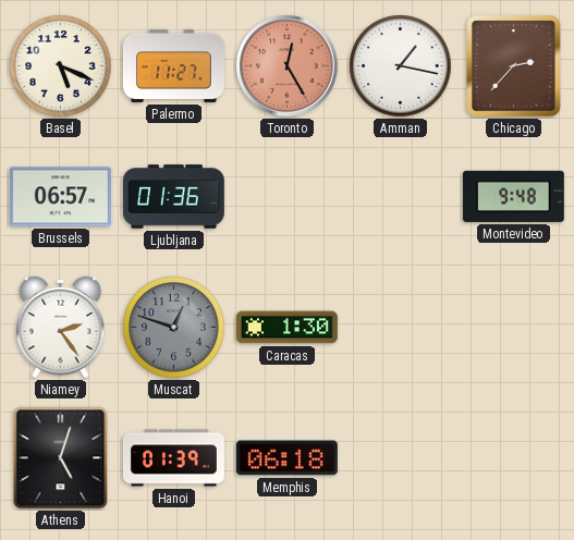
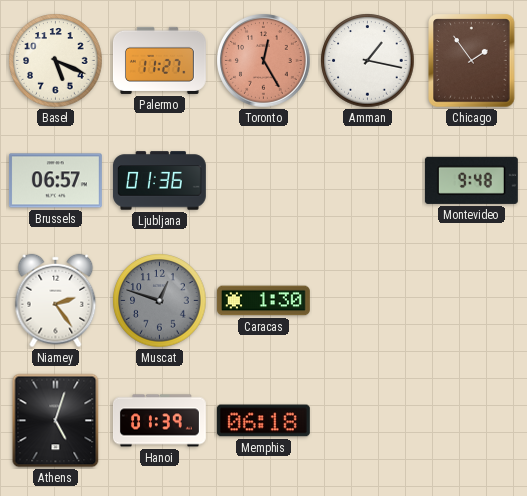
Chicago: 2:37 -> 1:54 (472, 61)
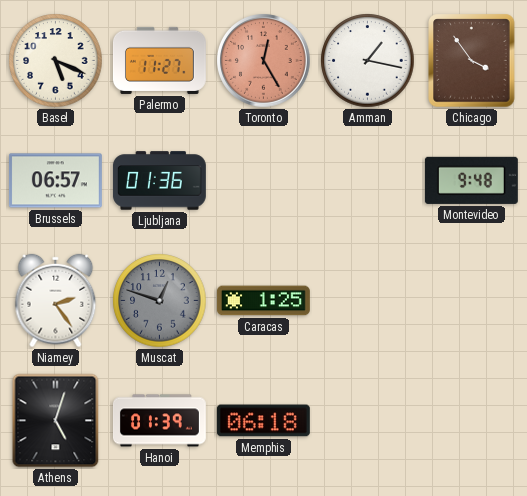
Chicago: 1:54 -> 3:54 (472, 61)
Caracas: 1:30 -> 1:25 (263, 301)
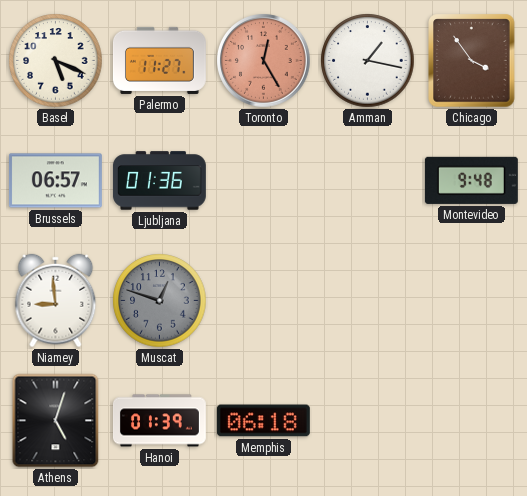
Niamey: 2:24 -> 8:59 (56, 301)
Caracas: 1:25 -> none (263, 301)
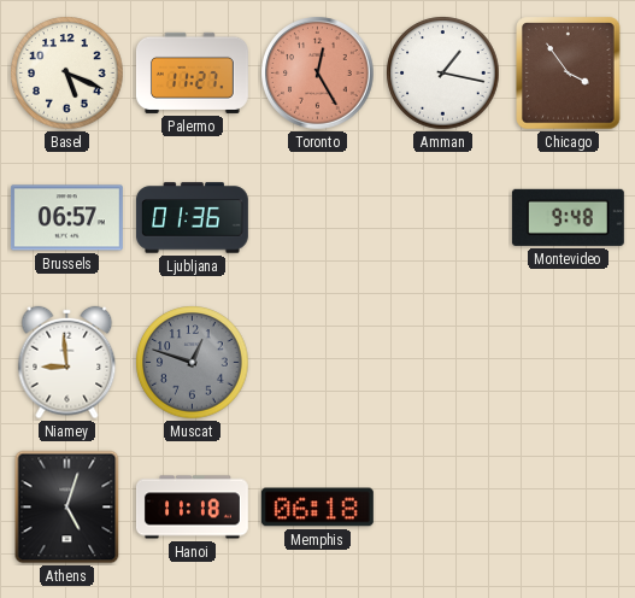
Hanoi: 01:39 -> 11:18 (192, 508)
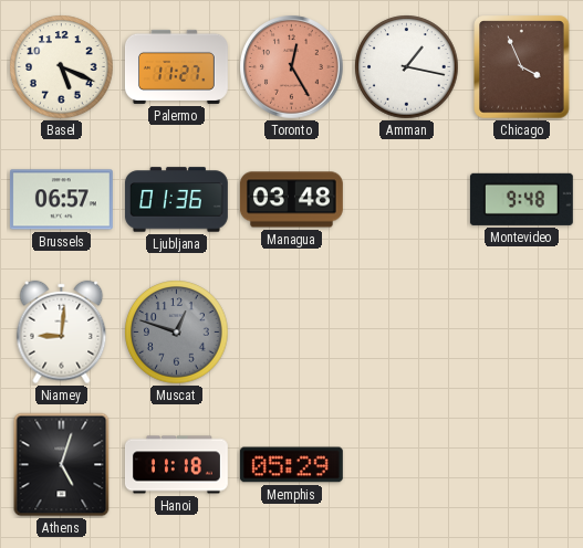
Chicago: 3:54 -> 3:56 (522, 67)
Managua: none -> 03:48 (291, 200)
Niamey: 8:59 -> 9:01 (62, 333)
Memphis: 06:18 -> 05:29 (291, 465)
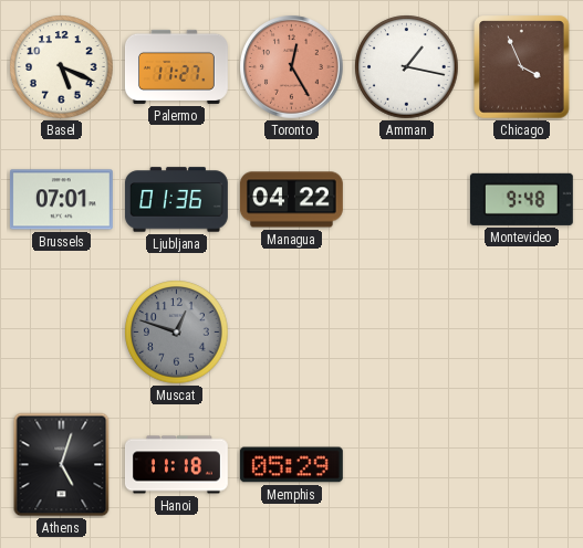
Brussels: 06:57 -> 07:01 (61, 200)
Managua: 03:48 -> 04:22 (291, 200)
Niamey: 9:01 -> none (62, 333)
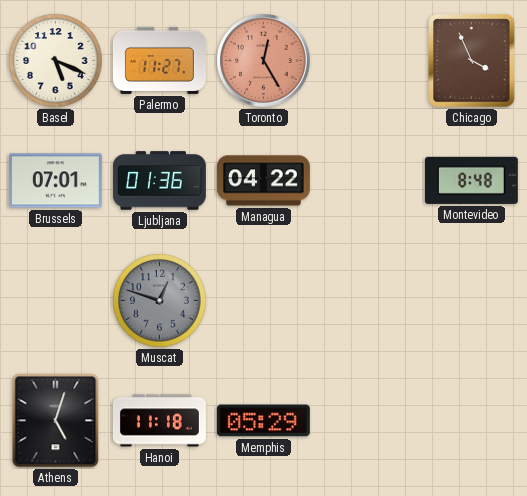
Amman: 1:17 -> none (407, 67)
Montevideo: 9:48 -> 8:48 (471, 180)
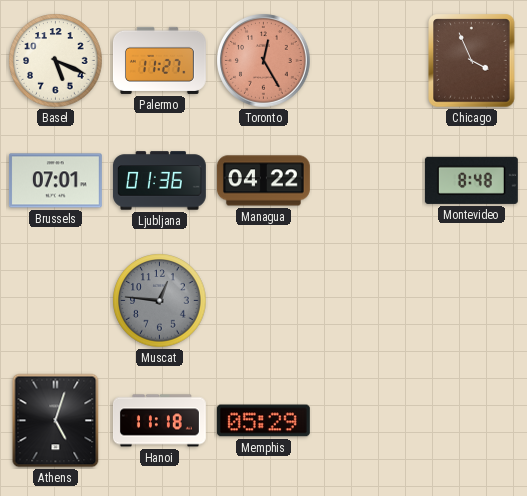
Muscat: 12:48 -> 12:46 (160, 301)
